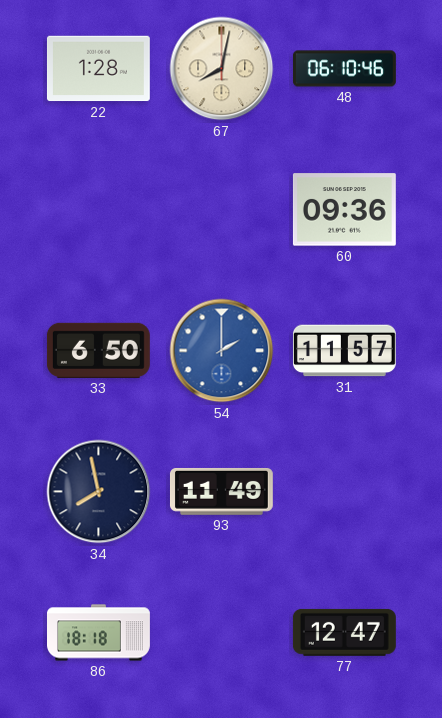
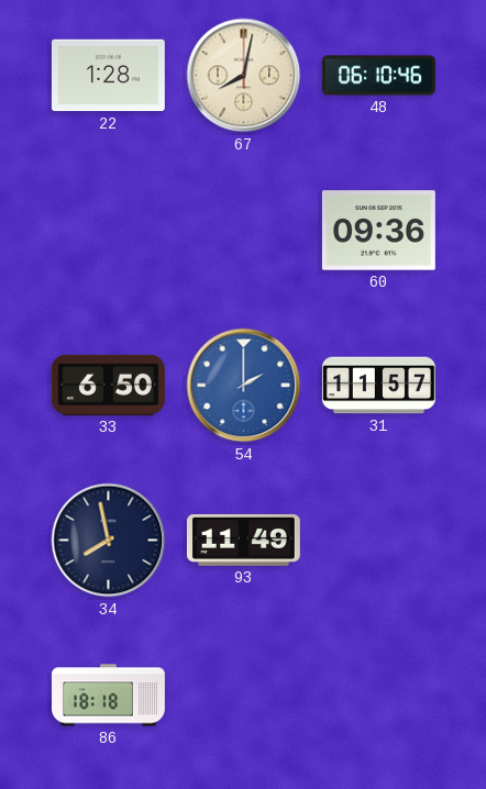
77: 12:47 -> none (344, 632)
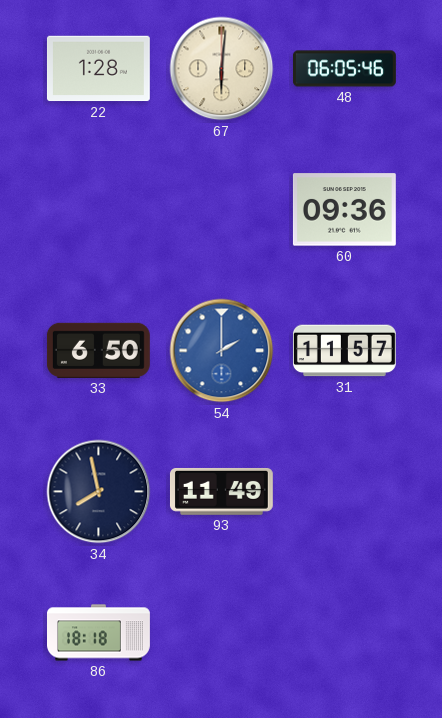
67: 8:02 -> 6:01 (222, 69)
48: 06:10 -> 06:05 (345, 69)
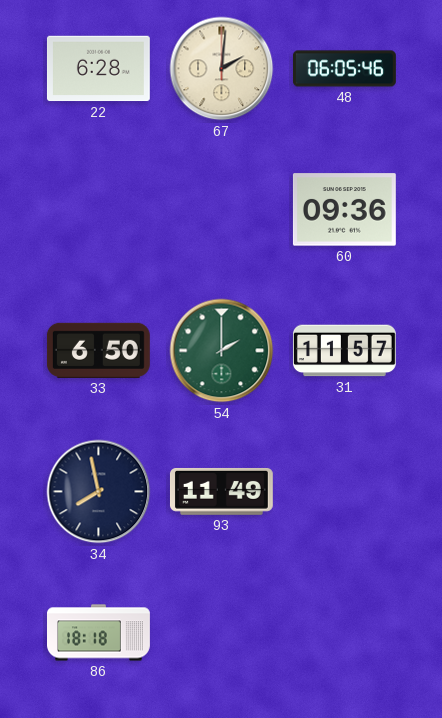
22: 1:28 -> 6:28 (98, 69)
67: 6:01 -> 2:01 (222, 69)
54 dial: blue -> green (222, 351)
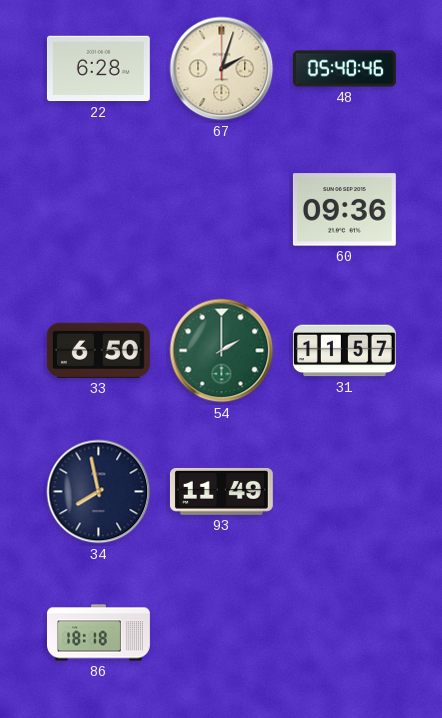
67: 2:01 -> 2:03 (222, 69)
48: 06:05 -> 05:40 (345, 69)
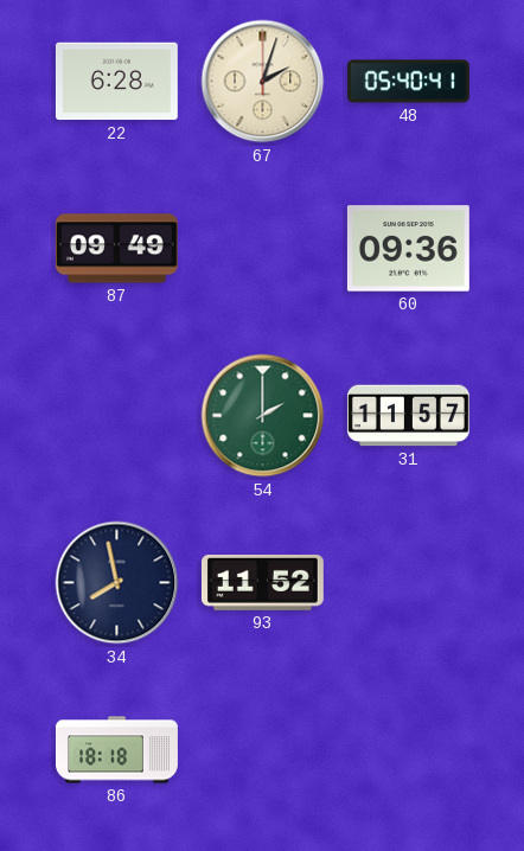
48: 05:40:46 -> 05:40:41 (409, 82)
87: none -> 09:49 (116, 249)
33: 6:50 -> none (98, 350)
93: 11:49 -> 11:52 (262, 582)
